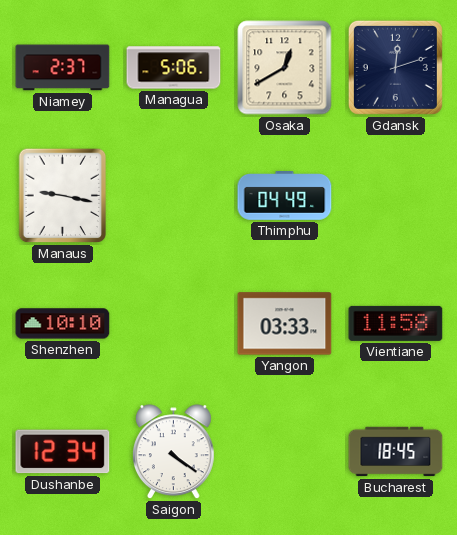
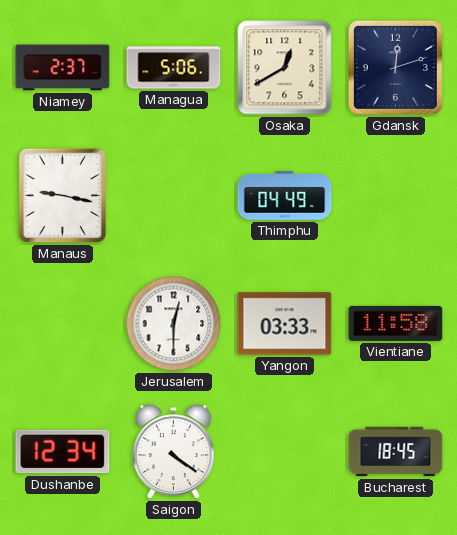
Shenzhen: 10:10 -> none (63, 324)
Jerusalem: none -> 12:30 (174, 324)
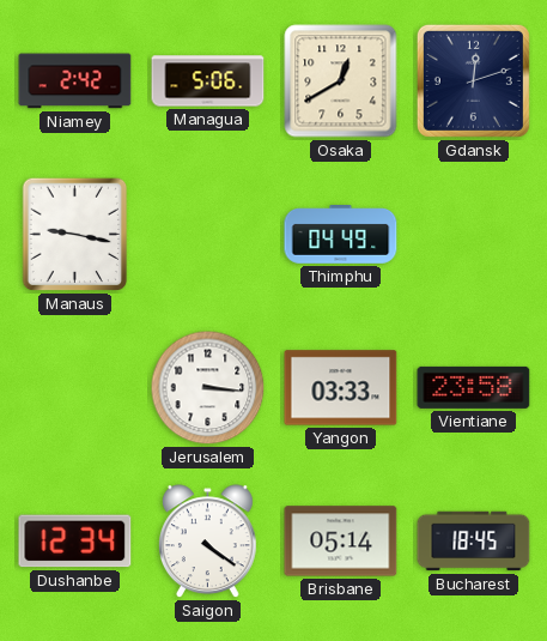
Niamey: 2:37 -> 2:42 (75, 81)
Jerusalem: 12:30 -> 3:16 (208, 388)
Vientiane: 11:58 -> 23:58 (474, 387)
Brisbane: none -> 05:14 (341, 542)
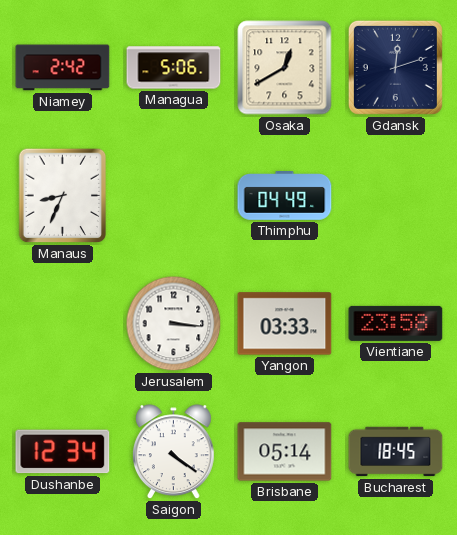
Manaus: 9:17 -> 8:34 (63, 196)
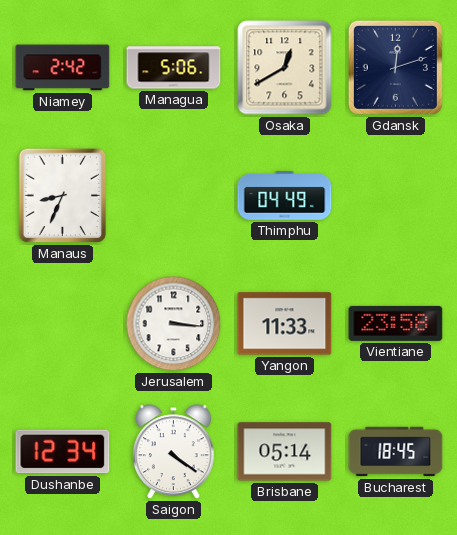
Yangon: 03:33 -> 11:33 (285, 324)
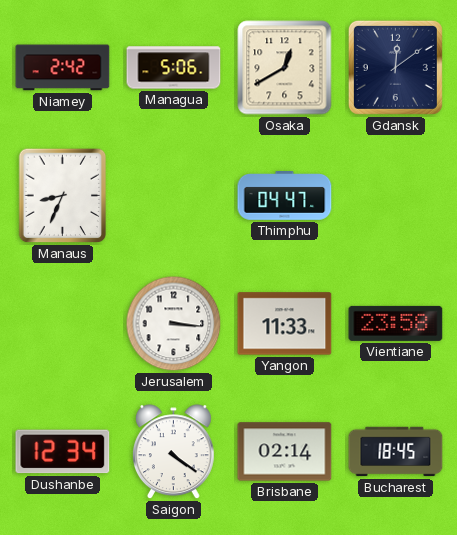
Gdansk: 12:12 -> 12:09 (395, 67)
Thimphu: 04:49 -> 04:47 (285, 196)
Brisbane: 05:14 -> 02:14 (285, 452)
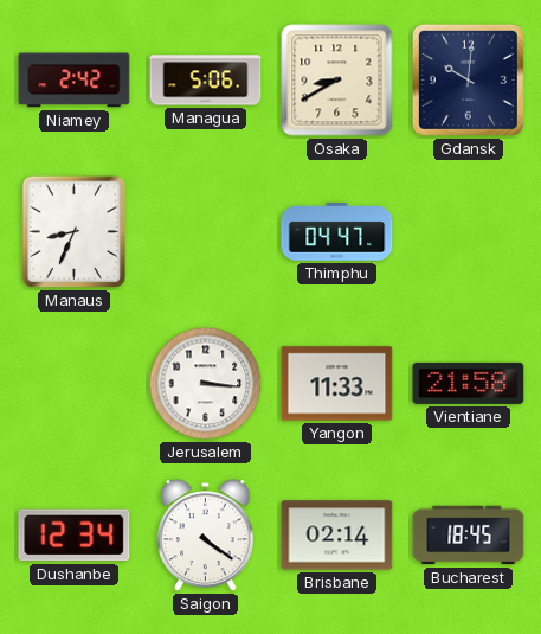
Osaka: 12:40 -> 8:40 (337, 81)
Gdansk: 12:09 -> 10:01 (468, 79)
Vientiane: 23:58 -> 21:58 (469, 383)
